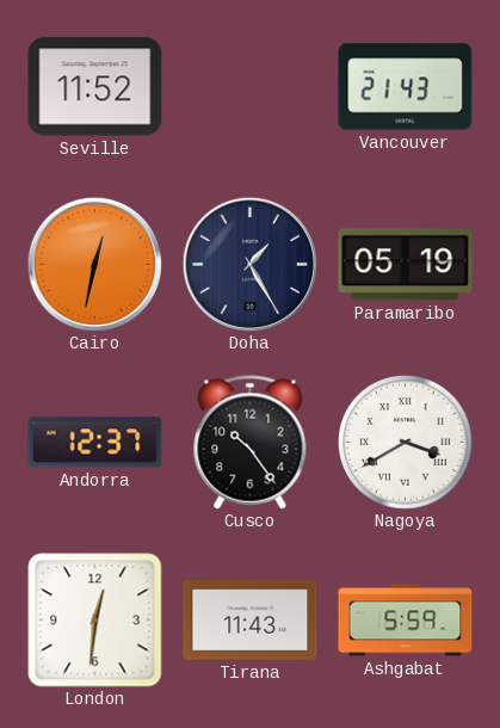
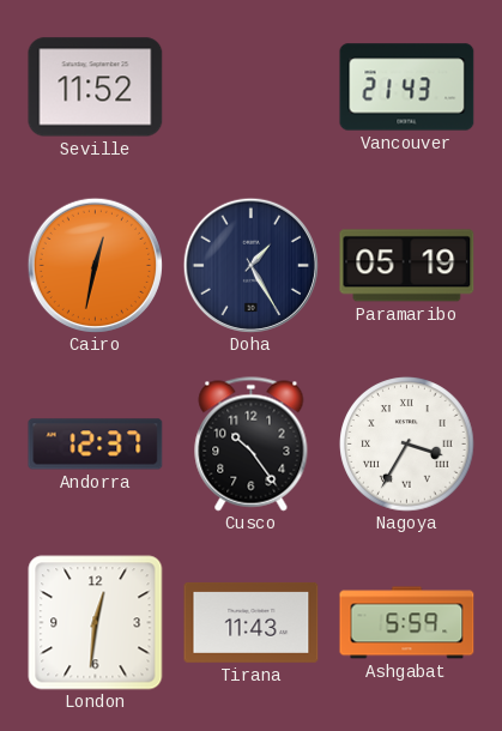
Nagoya: 3:40 -> 3:35 (407, 445)
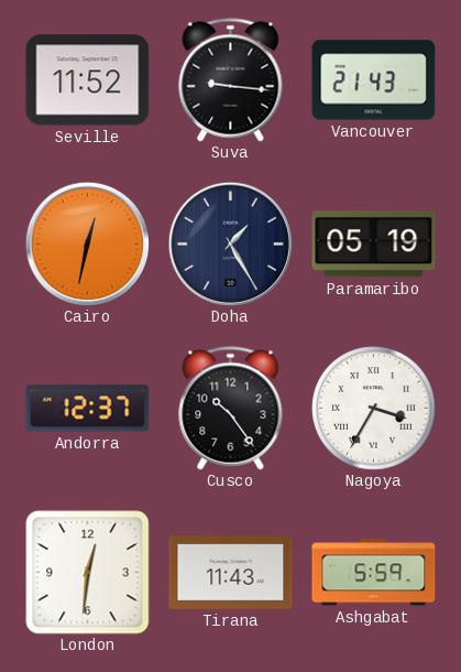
Suva: none -> 9:16 (231, 80)
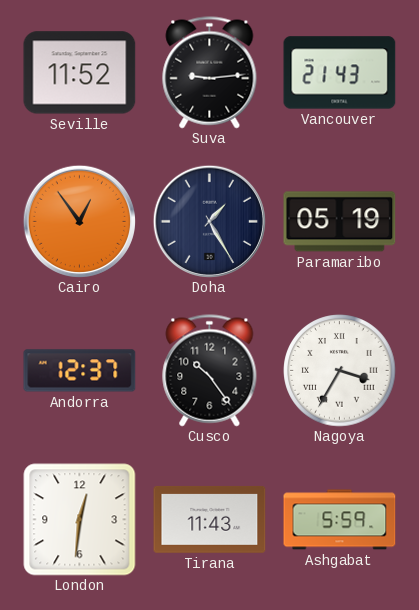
Suva: 9:16 -> 9:14 (210, 73)
Cairo: 12:32 -> 12:54 (79, 221)
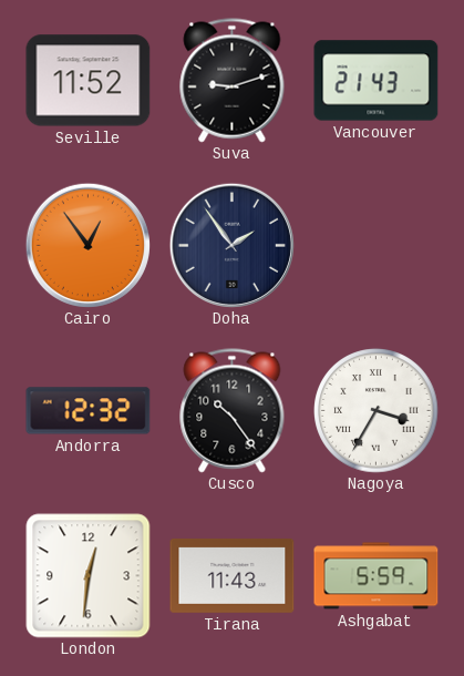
Suva: 9:14 -> 9:12 (233, 81)
Doha: 1:25 -> 1:54 (231, 245)
Paramaribo: 05:19 -> none (340, 222)
Andorra: 12:37 -> 12:32 (89, 411)
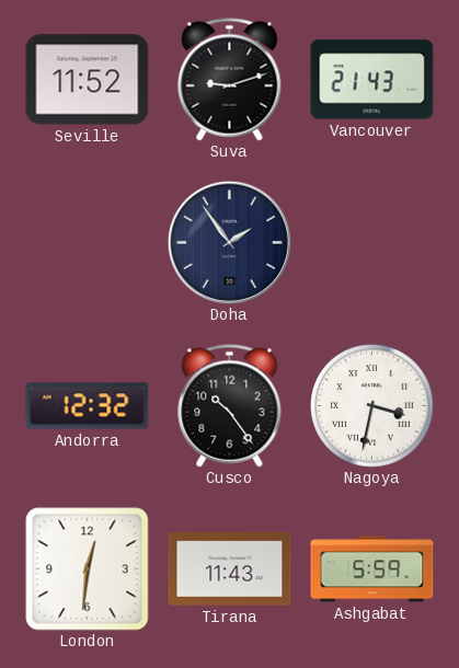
Cairo: 12:54 -> none (87, 245)
Nagoya: 3:35 -> 3:32 (372, 406)
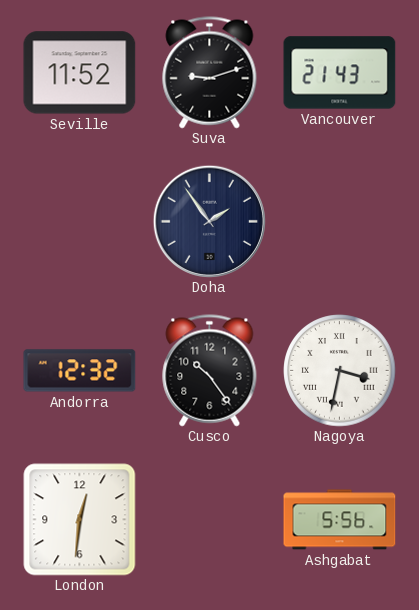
Tirana: 11:43 -> none (230, 568)
Ashgabat: 5:59 -> 5:56 (340, 520)
